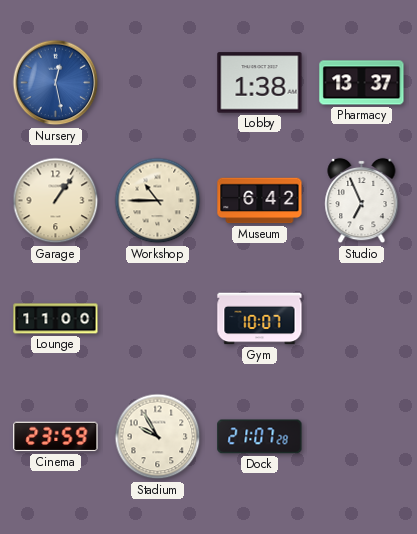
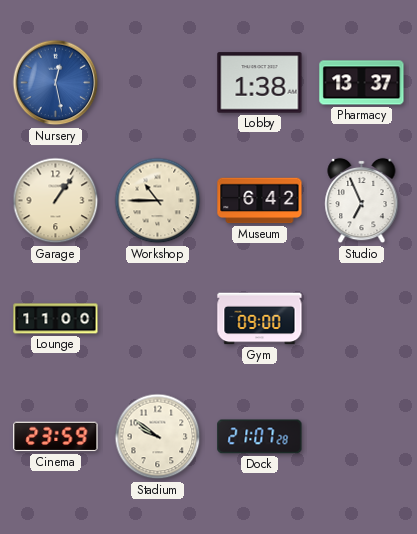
Gym: 10:07 -> 09:00 (260, 319)
Stadium: 9:55 -> 9:51 (158, 437)
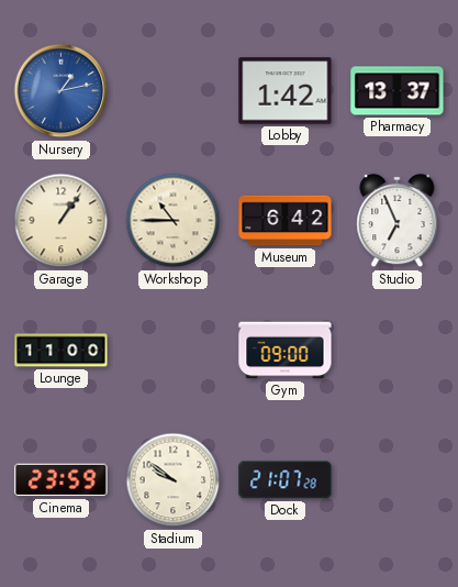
Nursery: 12:28 -> 1:13 (62, 91)
Lobby: 1:38 -> 1:42 (286, 91)
